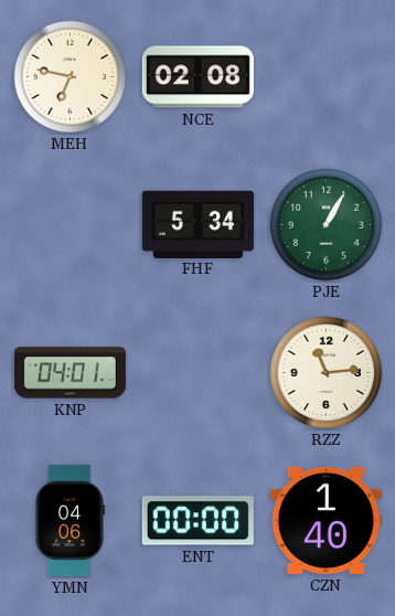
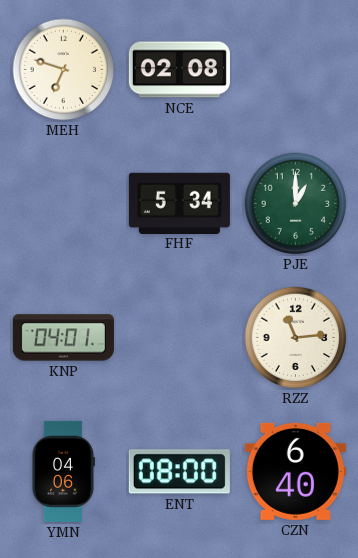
MEH: 6:47 -> 6:48 (64, 70)
PJE: 1:05 -> 1:00 (296, 204)
ENT: 00:00 -> 08:00 (179, 472)
CZN: 1:40 -> 6:40 (295, 471)
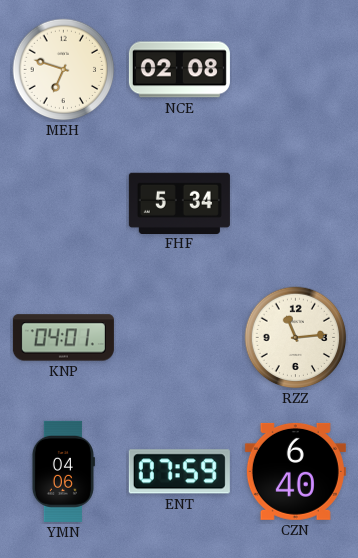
PJE: 1:00 -> none (296, 204)
ENT: 08:00 -> 07:59 (179, 472)
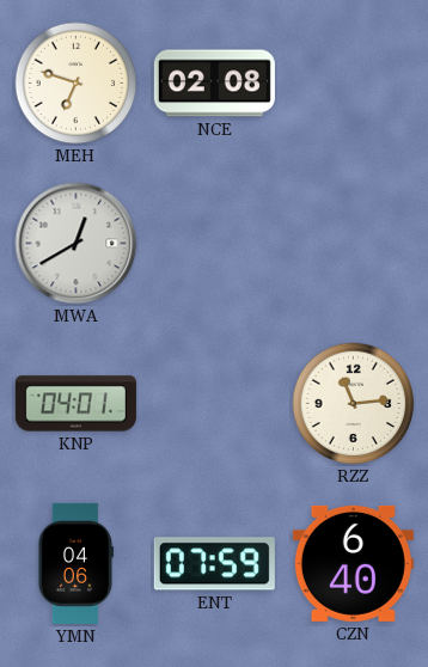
MWA: none -> 12:40 (77, 244)
FHF: 5:34 -> none (179, 203)
